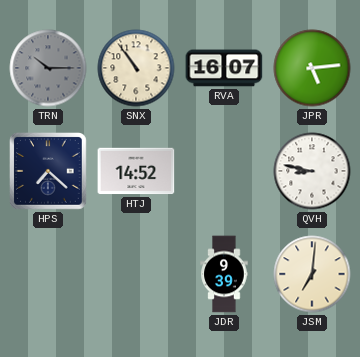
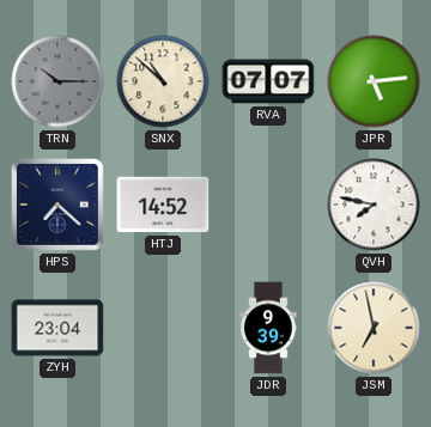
SNX: 10:54 -> 10:52 (163, 81)
RVA: 16:07 -> 07:07 (268, 81)
QVH: 8:47 -> 7:47 (374, 205)
ZYH: none -> 23:04 (57, 328)
JSM: 7:01 -> 6:58 (374, 328)
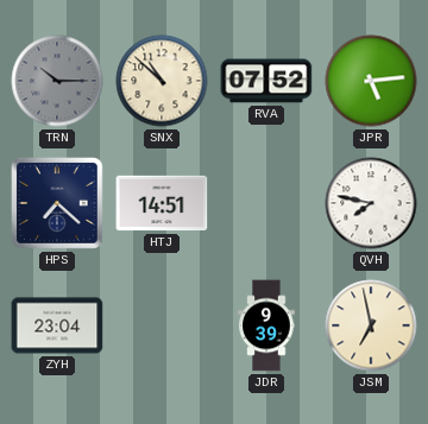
RVA: 07:07 -> 07:52 (266, 81)
HTJ: 14:52 -> 14:51 (162, 203)
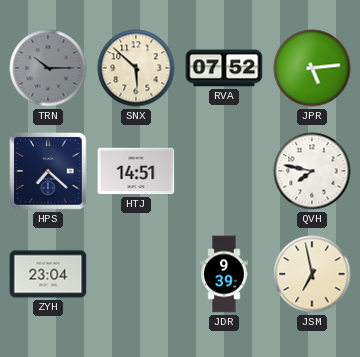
SNX: 10:52 -> 5:52 (136, 68)
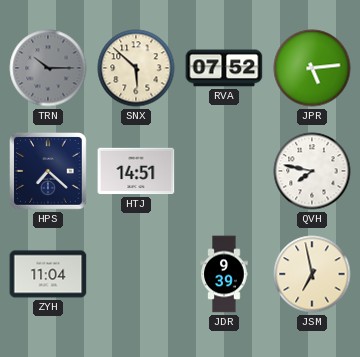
ZYH: 23:04 -> 11:04 (48, 274)
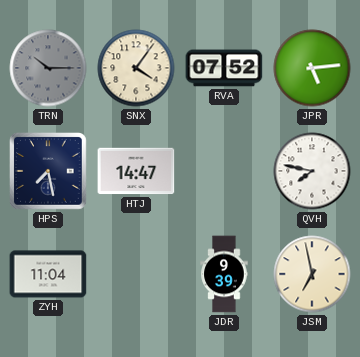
SNX: 5:52 -> 4:06 (136, 68)
HPS: 7:22 -> 7:28 (49, 172)
HTJ: 14:51 -> 14:47 (136, 171)
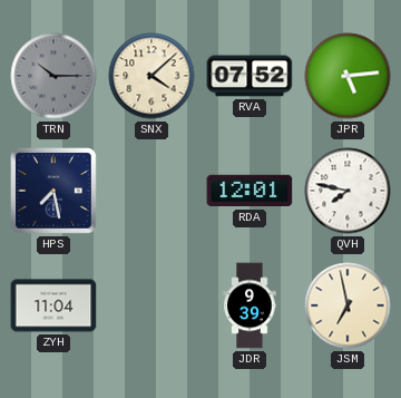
SNX: 4:06 -> 4:08 (151, 76)
HTJ: 14:47 -> none (136, 171)
RDA: none -> 12:01 (250, 191)
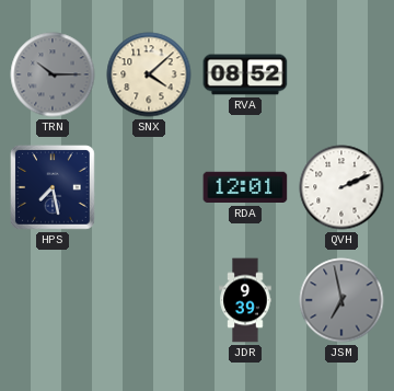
RVA: 07:52 -> 08:52 (245, 74)
JPR: 5:14 -> none (348, 76)
QVH: 7:47 -> 2:11 (341, 187)
ZYH: 11:04 -> none (53, 305)
JSM dial: cream -> grey (341, 300)
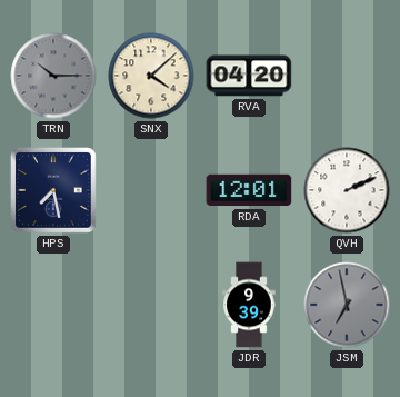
RVA: 08:52 -> 04:20 (249, 76)
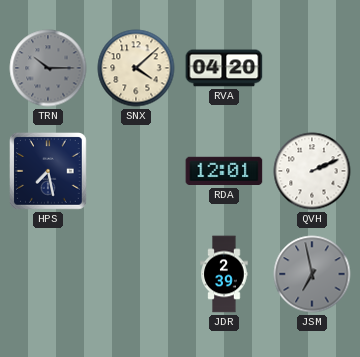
JDR: 9:39 -> 2:39 (224, 274)
